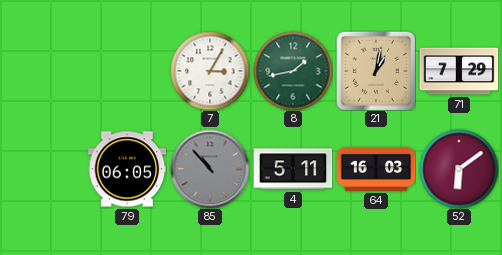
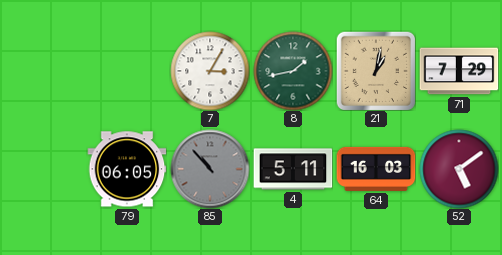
52: 6:09 -> 5:09 (459, 169)
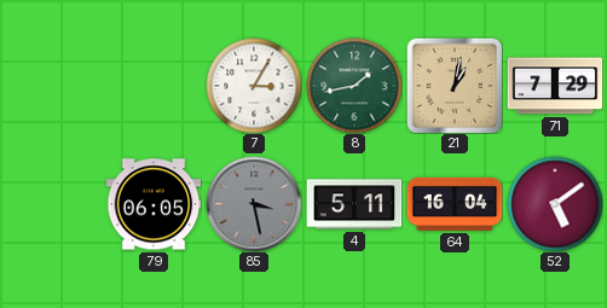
85: 10:53 -> 3:28 (254, 204)
64: 16:03 -> 16:04 (455, 204)
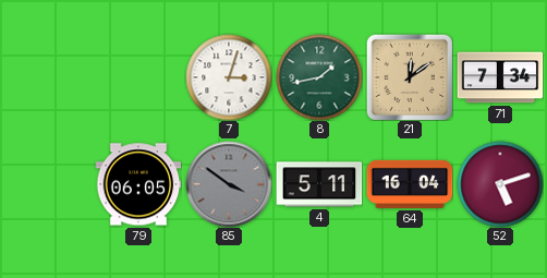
7: 3:05 -> 3:03 (229, 77)
21: 1:02 -> 12:09 (410, 77)
71: 7:29 -> 7:34 (500, 77)
85: 3:28 -> 3:51 (229, 184)
52: 5:09 -> 5:12 (500, 184)
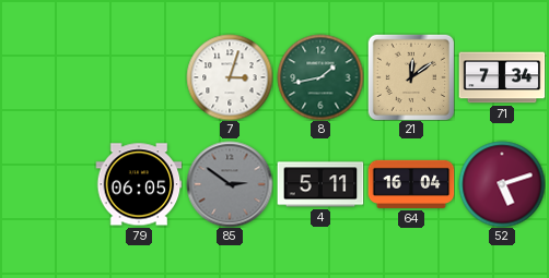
85: 3:51 -> 2:51 (230, 184)
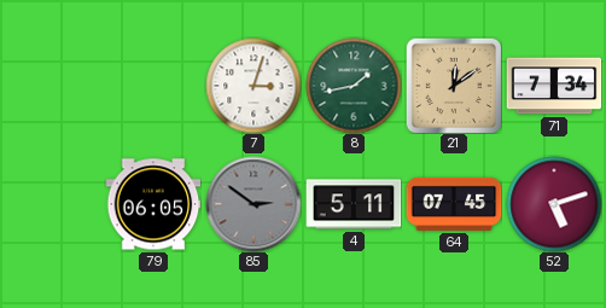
64: 16:04 -> 07:45 (454, 204)
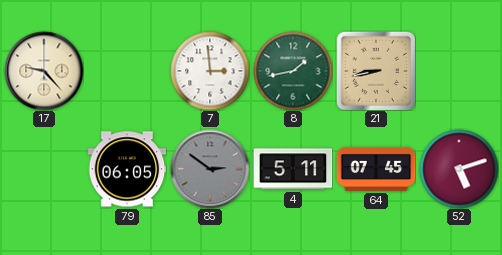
17: none -> 9:23 (44, 71)
7: 3:03 -> 2:59 (210, 71)
21: 12:09 -> 8:43 (376, 71)
71: 7:34 -> none (554, 86)
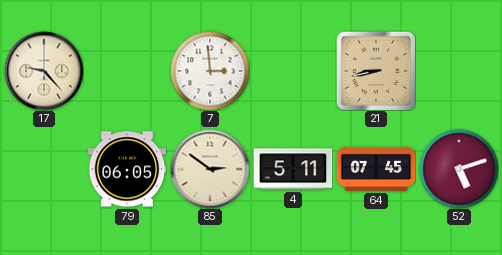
8: 1:43 -> none (293, 71)
85 dial: grey -> cream (210, 169)
